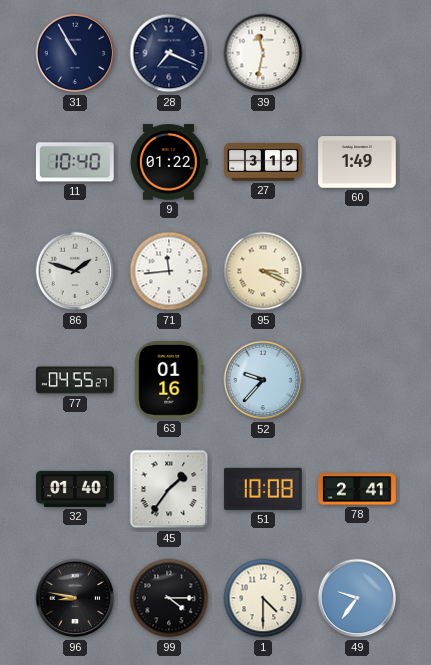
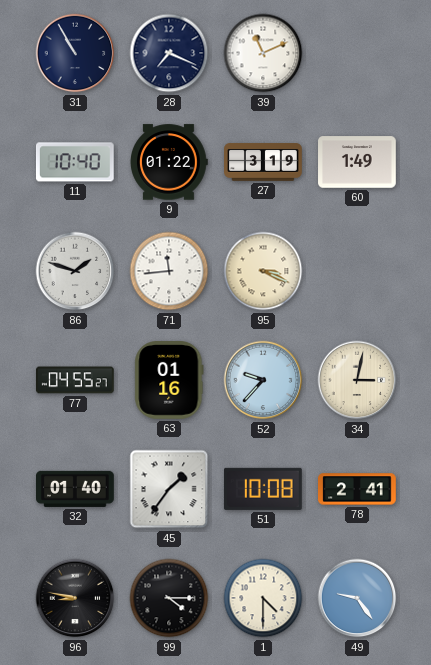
39: 11:32 -> 11:11 (263, 53)
34: none -> 3:02 (357, 380)
49: 9:36 -> 9:24 (357, 598)
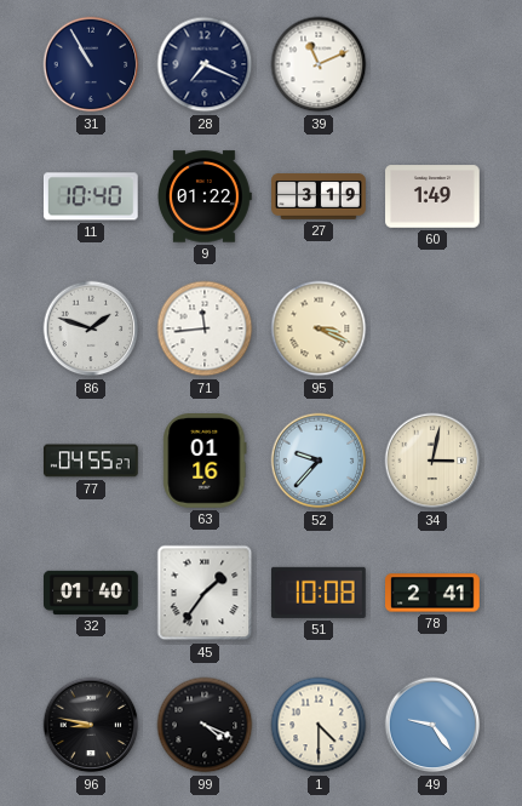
99: 4:15 -> 4:19 (205, 725)
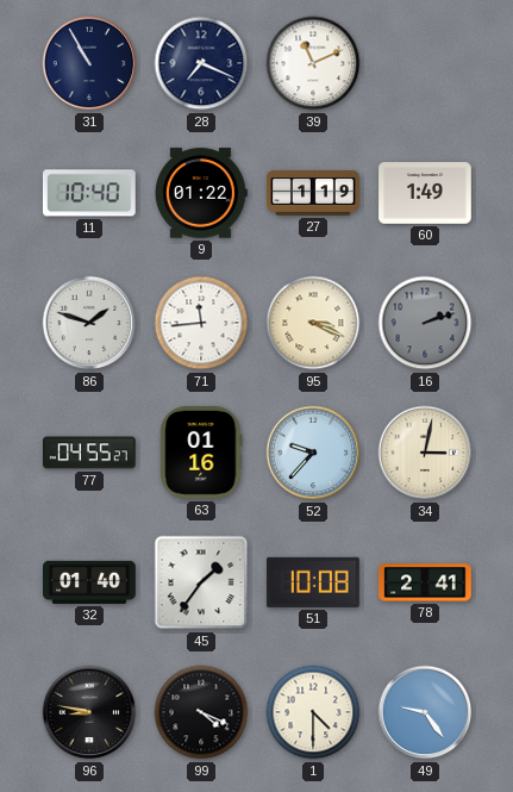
27: 3:19 -> 1:19 (313, 193)
16: none -> 2:12 (425, 323)
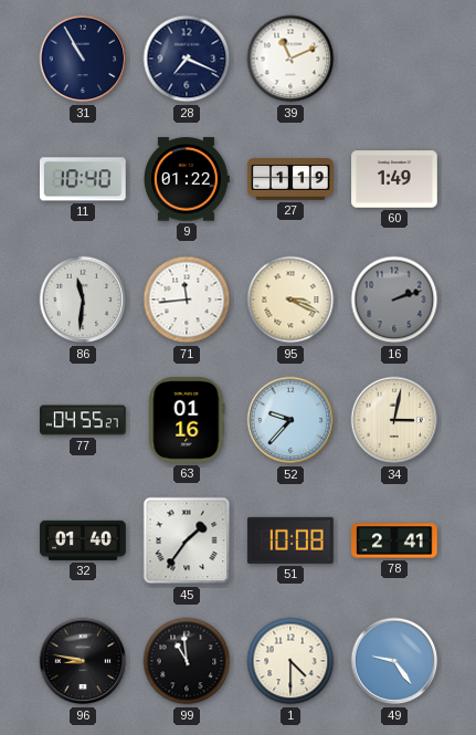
86: 1:48 -> 11:31 (83, 300)
99: 4:19 -> 10:59 (187, 661)
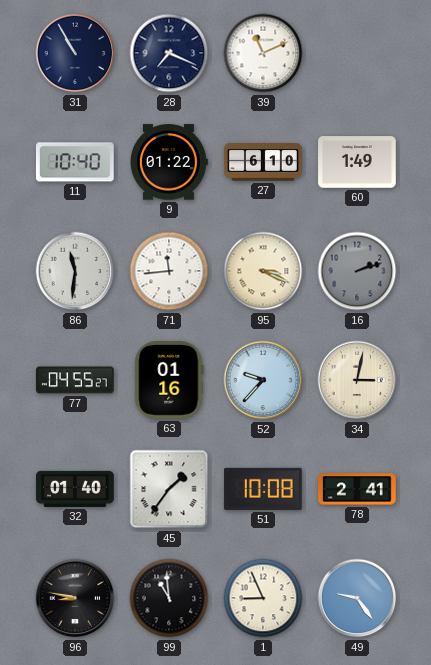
27: 1:19 -> 6:10 (263, 162)
1: 4:30 -> 8:56 (263, 598)
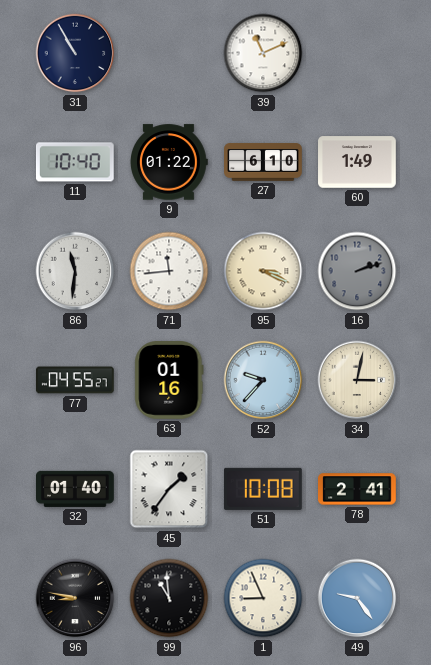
28: 7:19 -> none (169, 53)
